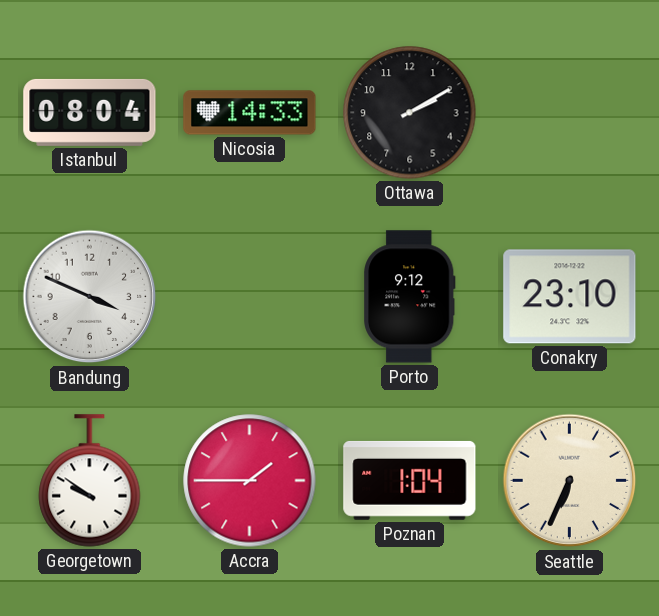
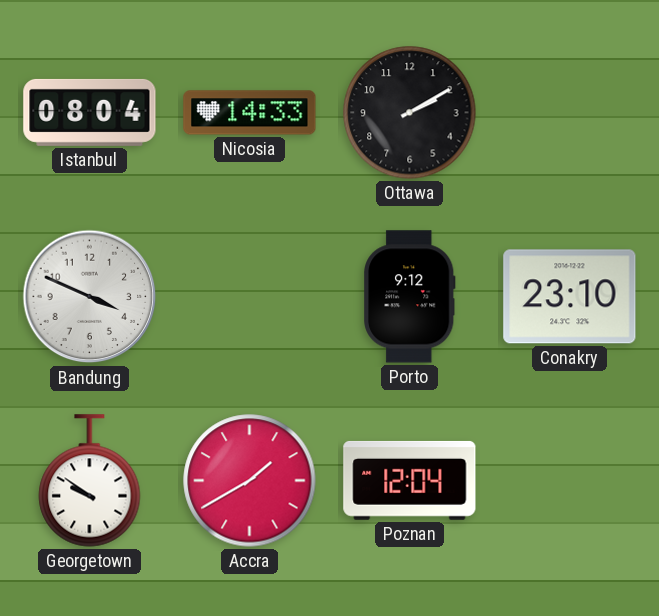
Accra: 1:45 -> 1:40 (250, 481)
Poznan: 1:04 -> 12:04 (410, 480)
Seattle: 6:34 -> none (570, 481)
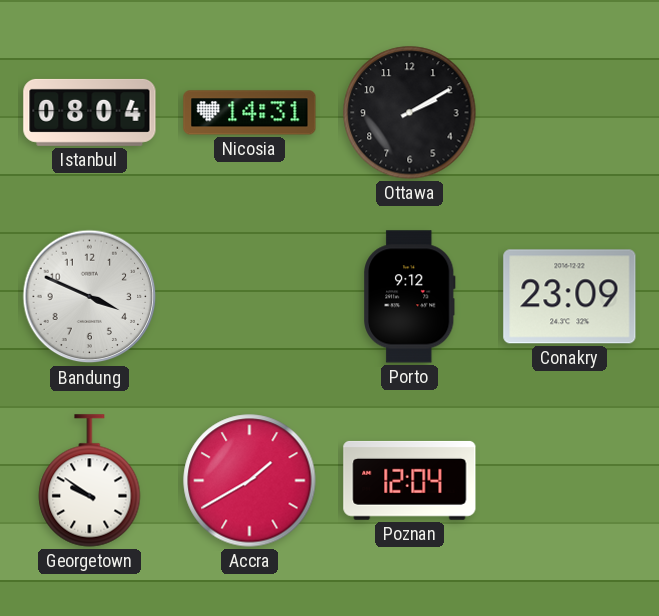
Nicosia: 14:33 -> 14:31 (250, 113)
Conakry: 23:10 -> 23:09 (570, 297)
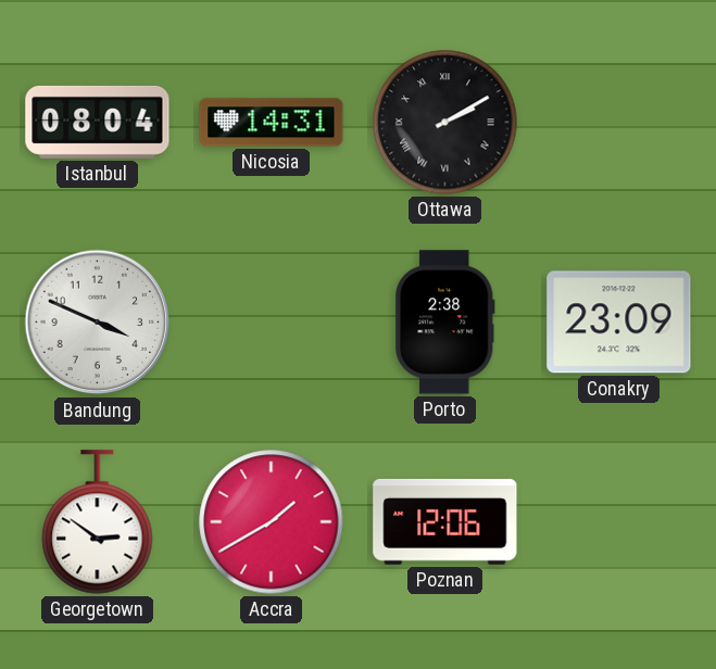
Ottawa numerals: Arabic -> Roman (445, 123)
Porto: 9:12 -> 2:38 (445, 323)
Georgetown: 9:51 -> 2:51 (98, 522)
Poznan: 12:04 -> 12:06 (445, 521)
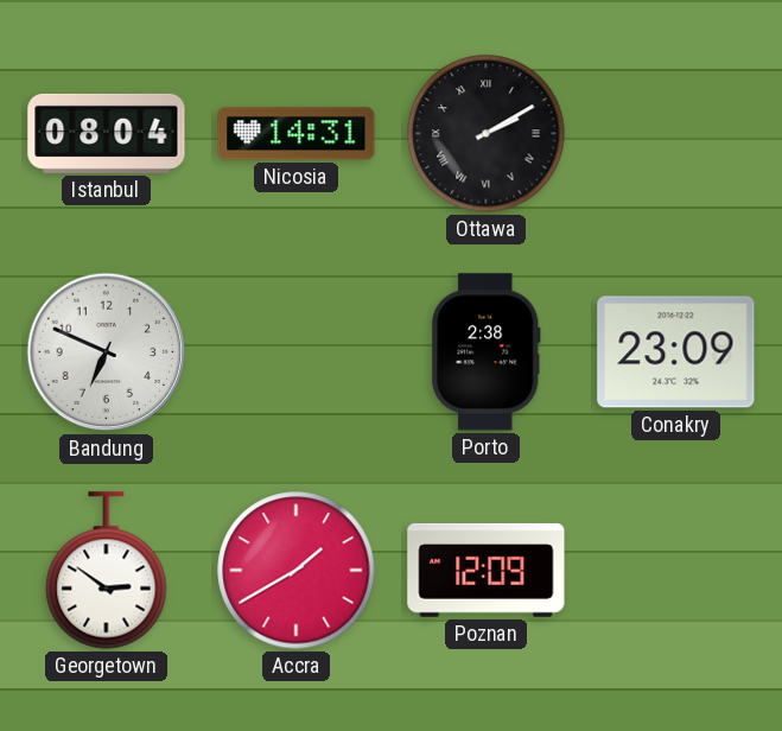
Bandung: 3:49 -> 6:49 (107, 352)
Poznan: 12:06 -> 12:09 (487, 570)
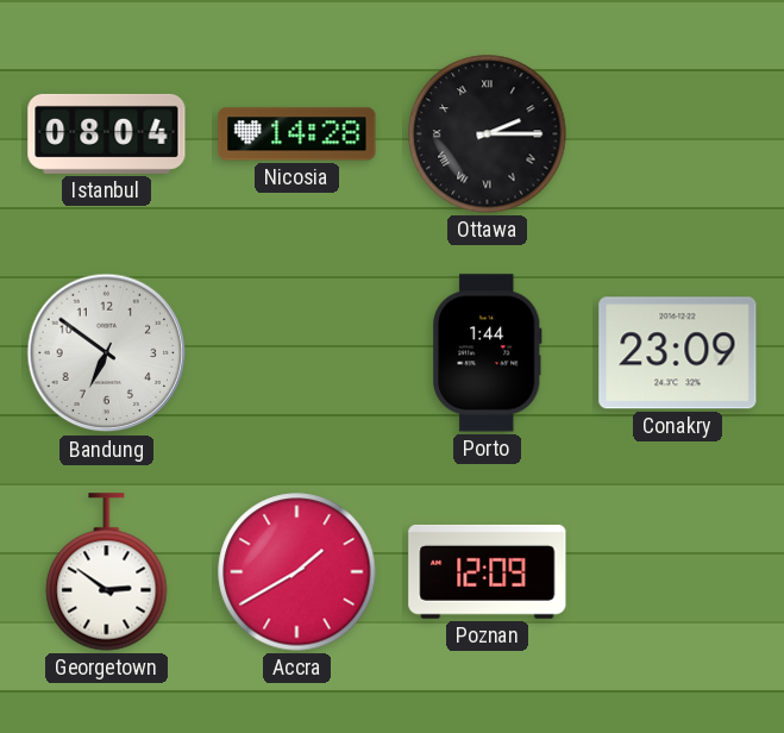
Nicosia: 14:31 -> 14:28 (297, 134)
Ottawa: 2:10 -> 2:15 (488, 134)
Bandung: 6:49 -> 6:51 (107, 353)
Porto: 2:38 -> 1:44 (488, 353)
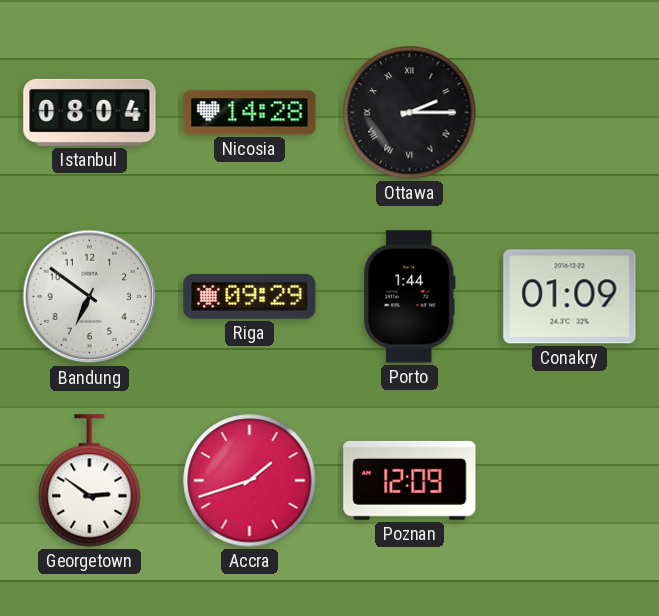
Riga: none -> 09:29 (250, 296)
Conakry: 23:09 -> 01:09 (570, 297)
Accra: 1:40 -> 1:42 (250, 481)
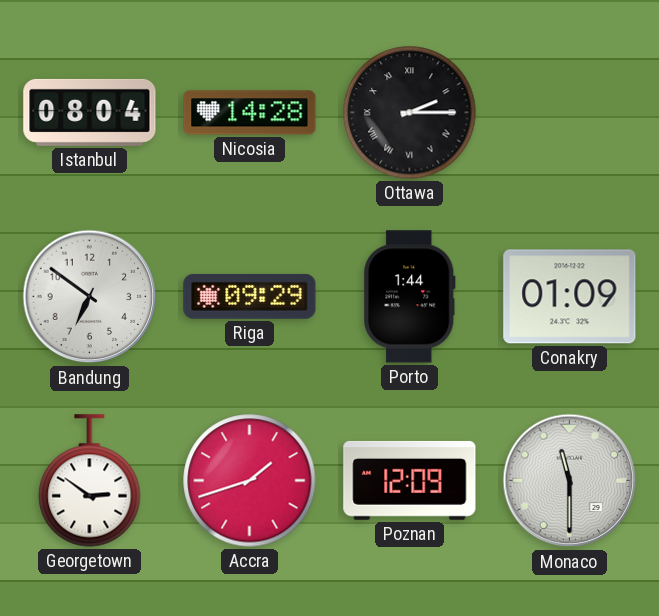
Monaco: none -> 11:30 (570, 481)
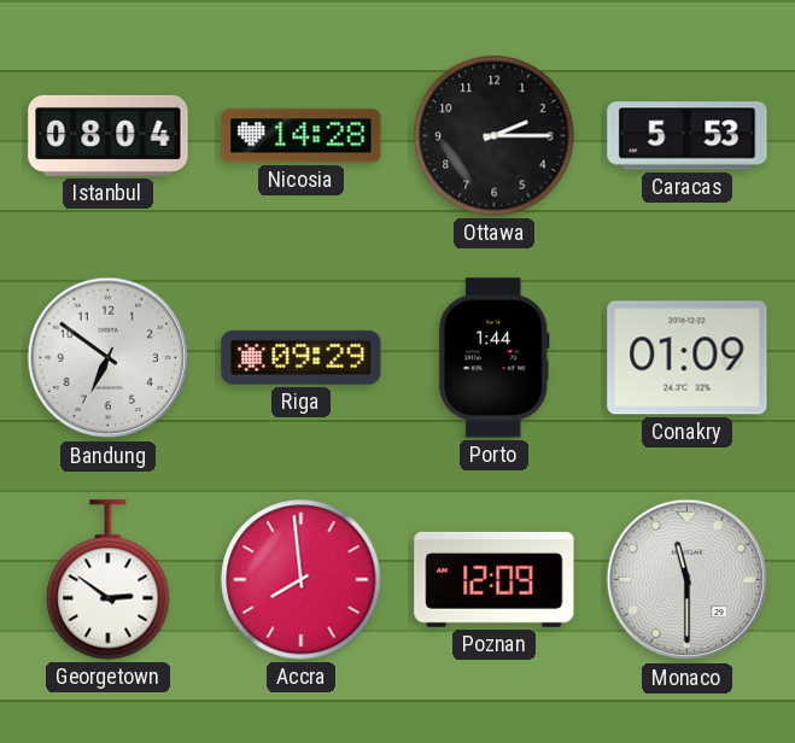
Ottawa numerals: Roman -> Arabic (495, 136)
Caracas: none -> 5:53 (688, 136)
Accra: 1:42 -> 7:59 (302, 580)
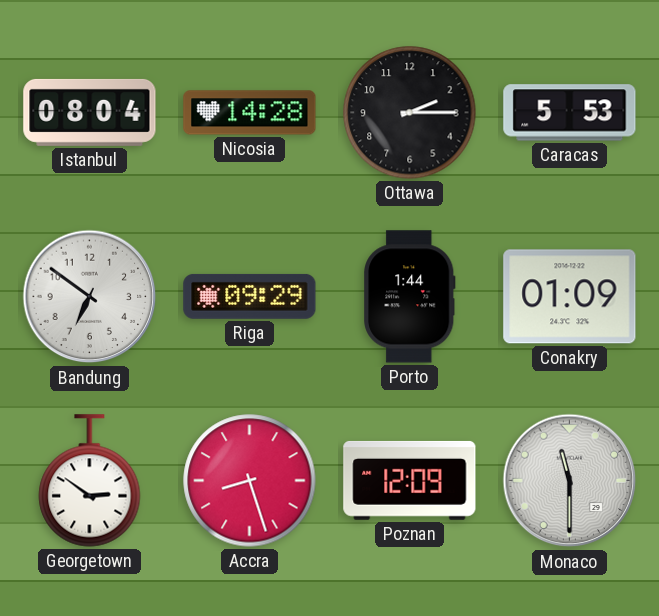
Accra: 7:59 -> 8:27 (250, 481)
